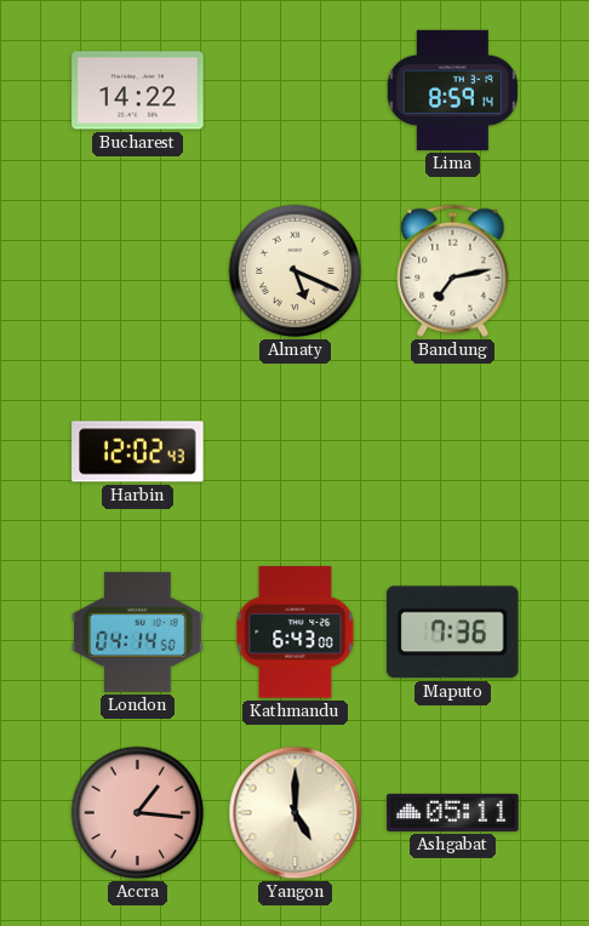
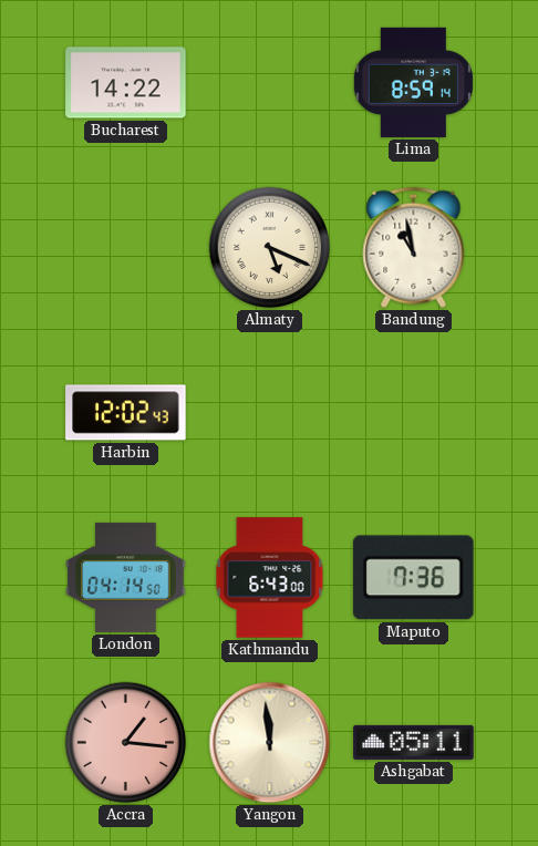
Bandung: 7:13 -> 10:58 (414, 247)
Yangon: 5:00 -> 11:59 (270, 743)
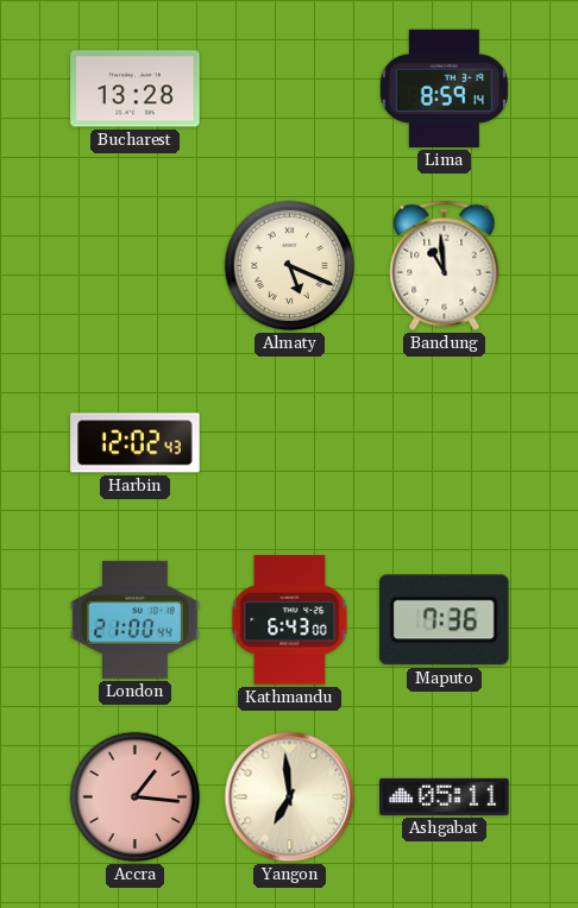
Bucharest: 14:22 -> 13:28 (136, 89)
Bandung: 10:58 -> 10:59 (445, 265)
London: 04:14 -> 21:00 (136, 619)
Yangon: 11:59 -> 6:59 (290, 797)
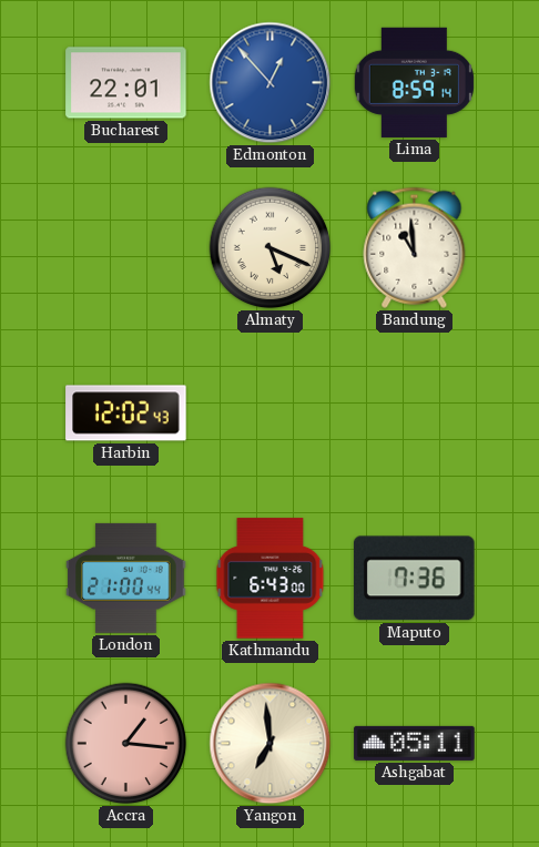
Bucharest: 13:28 -> 22:01 (126, 83)
Edmonton: none -> 12:53 (271, 83)
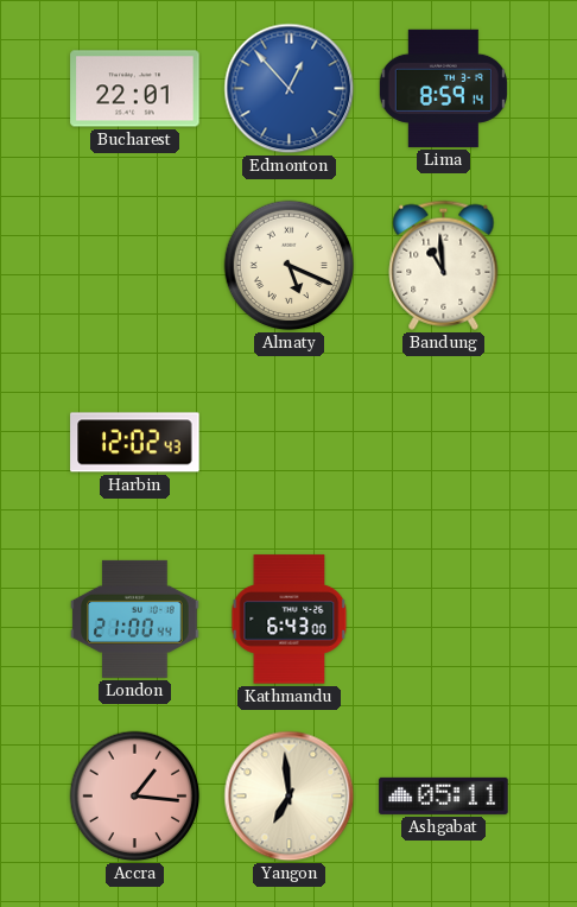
Maputo: 7:36 -> none (414, 579)
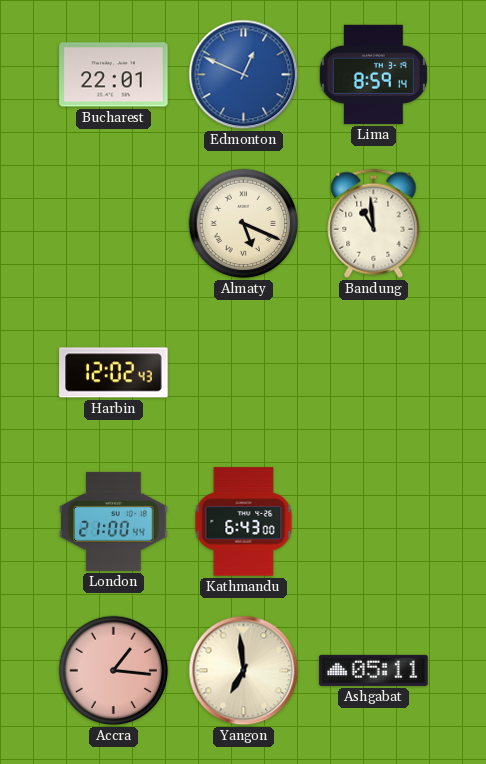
Edmonton: 12:53 -> 12:49 (244, 75)
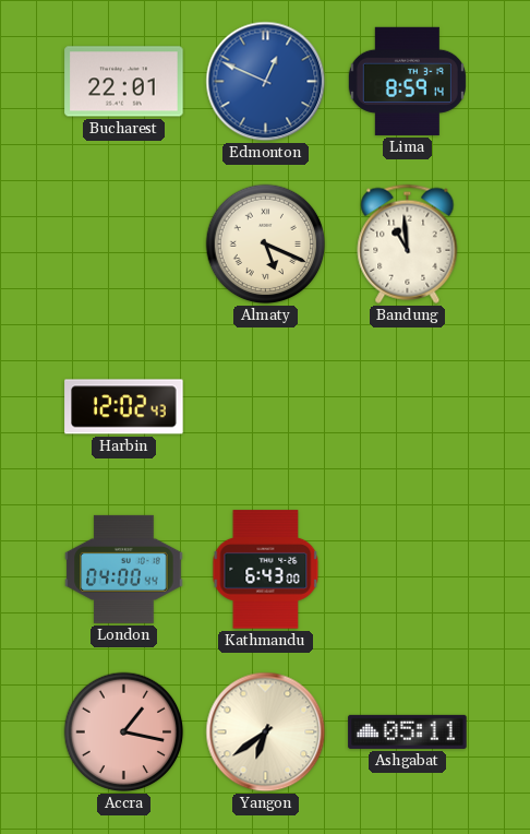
London: 21:00 -> 04:00 (124, 569)
Accra: 1:16 -> 1:17 (124, 732)
Yangon: 6:59 -> 6:39 (266, 732)
